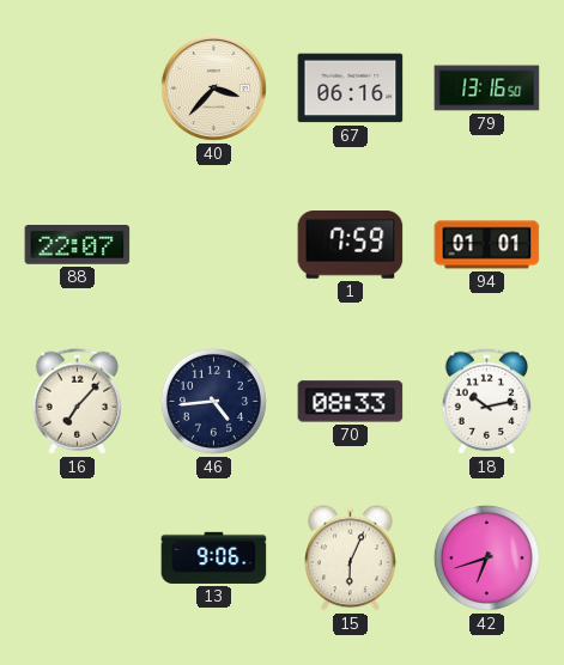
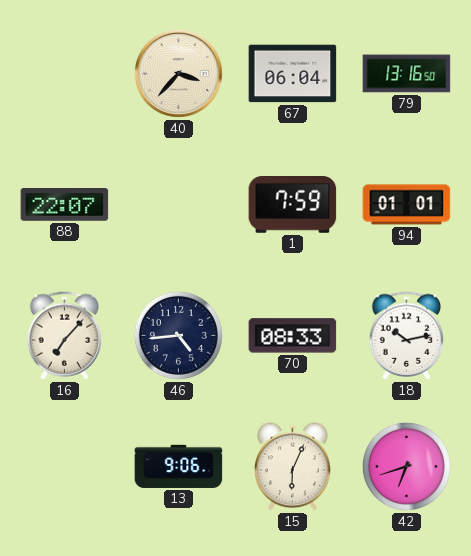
67: 06:16 -> 06:04 (293, 74)
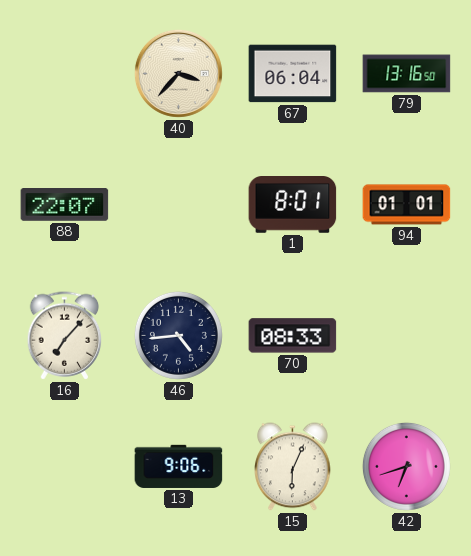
1: 7:59 -> 8:01 (293, 205)
18: 10:13 -> none (407, 336)
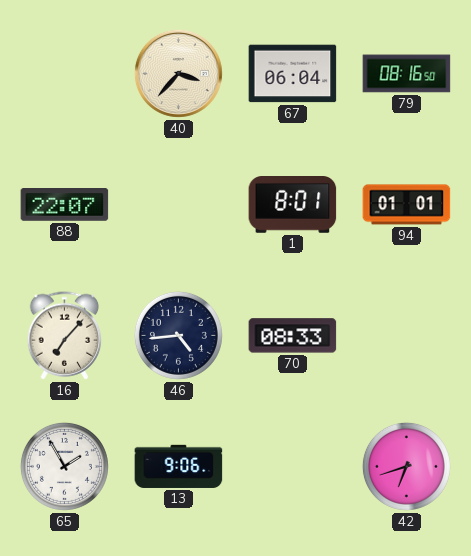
79: 13:16 -> 08:16 (407, 74)
65: none -> 1:55 (64, 466)
15: 6:04 -> none (293, 467)
